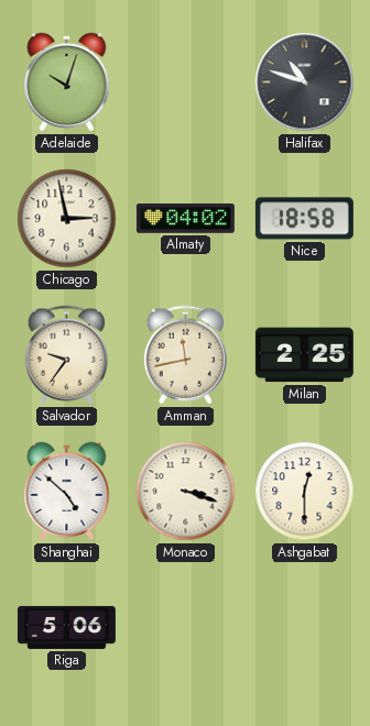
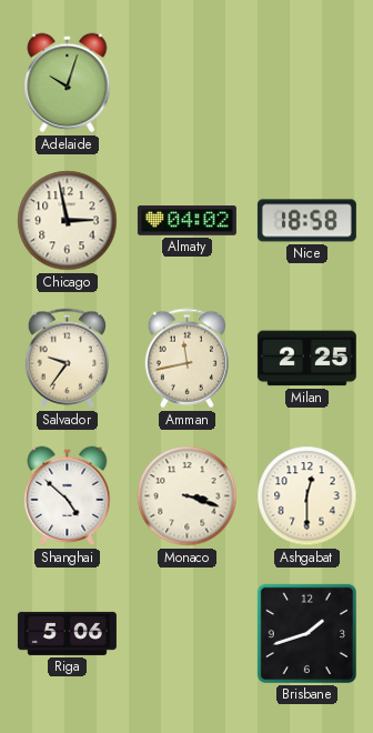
Halifax: 10:48 -> none (305, 82)
Brisbane: none -> 1:42 (306, 633)
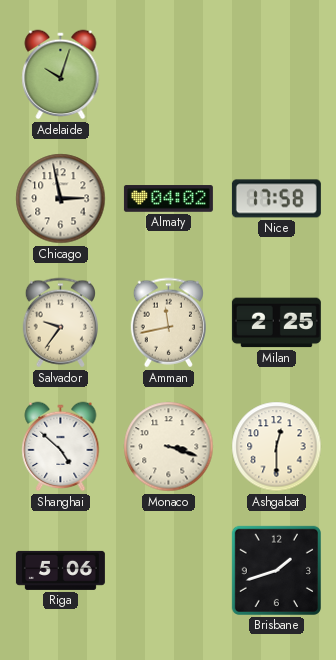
Nice: 18:58 -> 17:58 (276, 199)
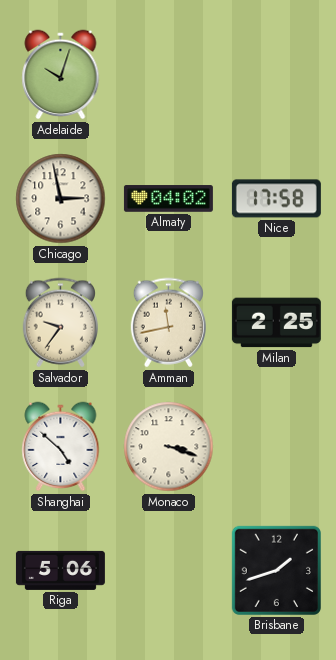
Ashgabat: 12:30 -> none (277, 447)
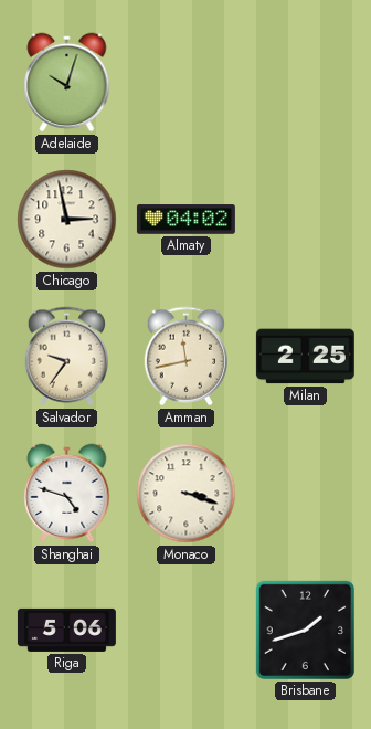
Nice: 17:58 -> none (276, 199)
Shanghai: 4:52 -> 4:48 (67, 494)
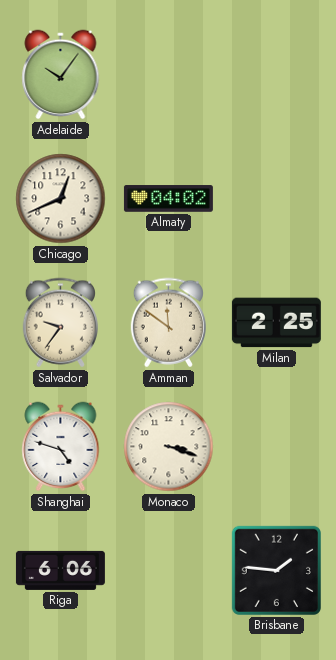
Adelaide: 10:03 -> 10:06 (61, 75)
Chicago: 2:58 -> 12:41 (61, 199)
Amman: 11:43 -> 11:51 (168, 323)
Riga: 5:06 -> 6:06 (60, 570)
Brisbane: 1:42 -> 1:46 (276, 570)
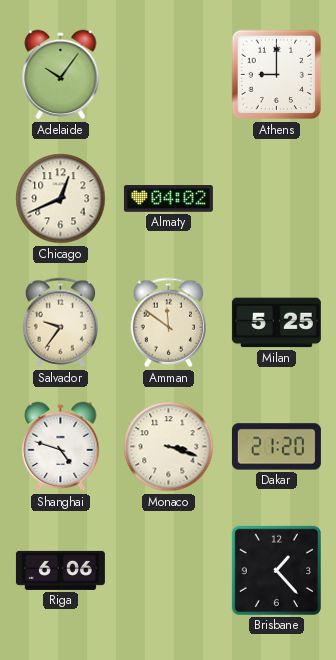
Athens: none -> 9:00 (277, 75)
Milan: 2:25 -> 5:25 (276, 323)
Dakar: none -> 21:20 (276, 447)
Brisbane: 1:46 -> 1:23 (276, 570)
